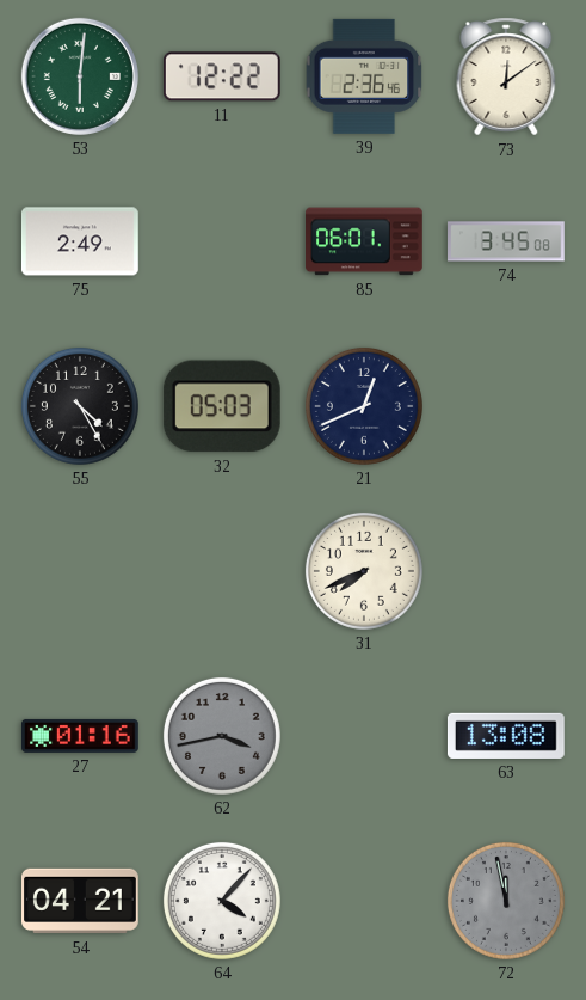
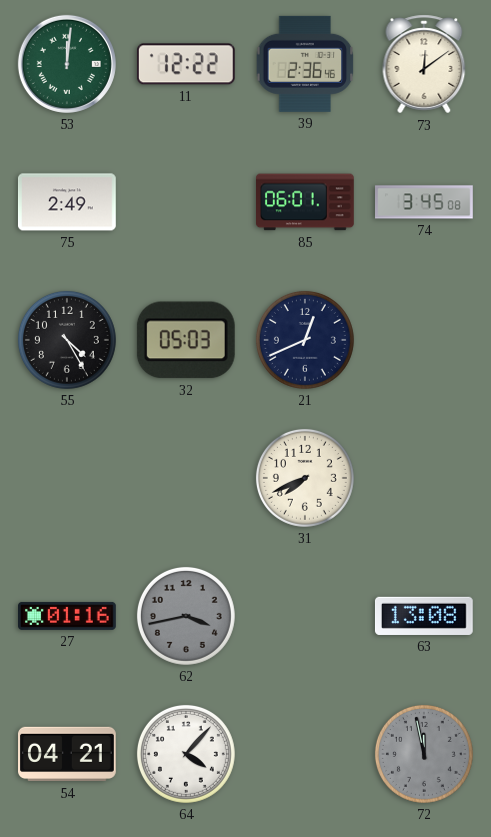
53: 6:01 -> 12:01 (67, 64)
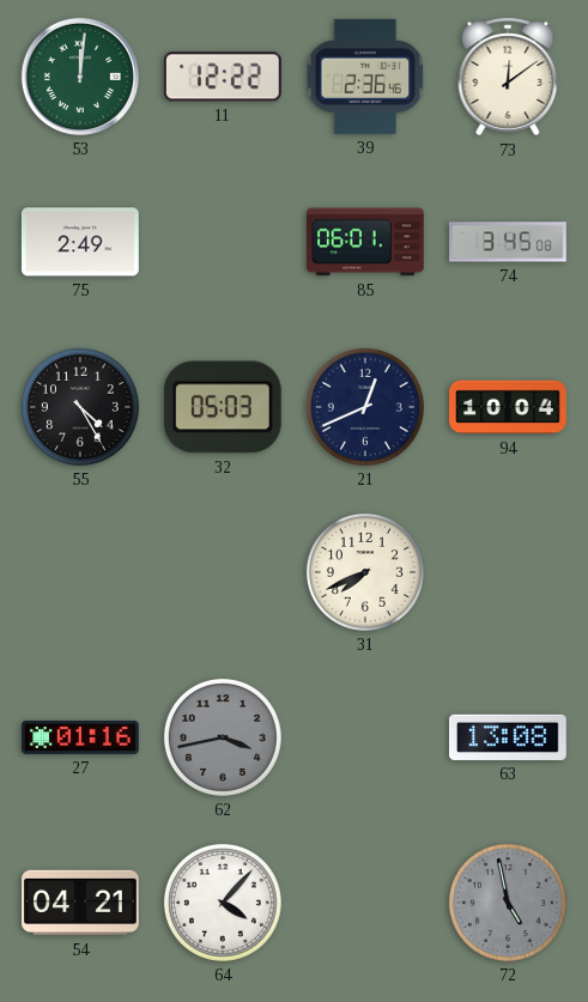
94: none -> 10:04 (509, 407)
72: 11:58 -> 4:58 (508, 903)
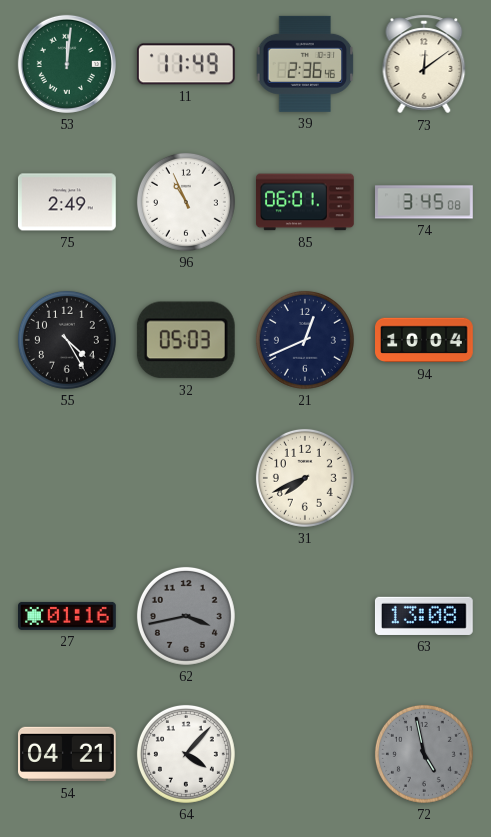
11: 12:22 -> 11:49 (186, 64)
96: none -> 10:56 (186, 202)
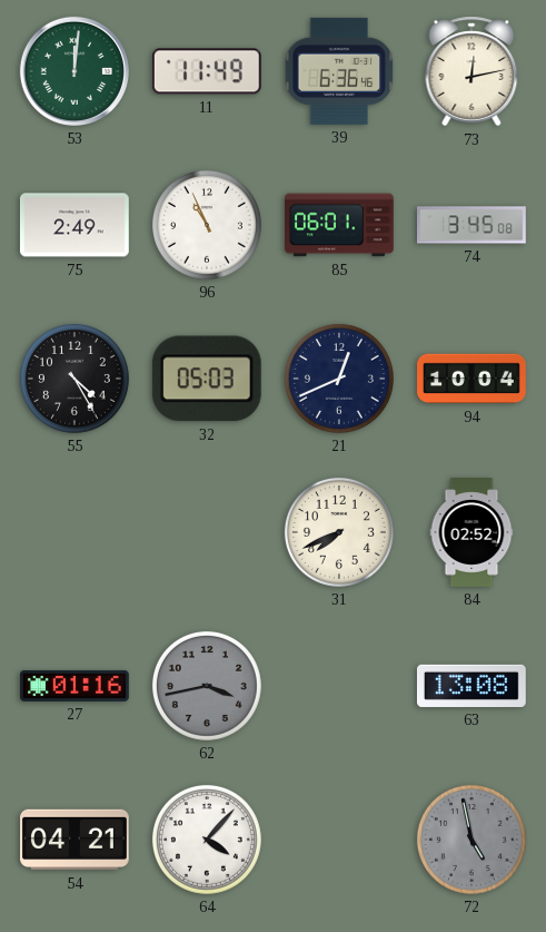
39: 2:36 -> 6:36 (339, 71)
73: 12:09 -> 12:13 (471, 71)
84: none -> 02:52 (471, 532)
